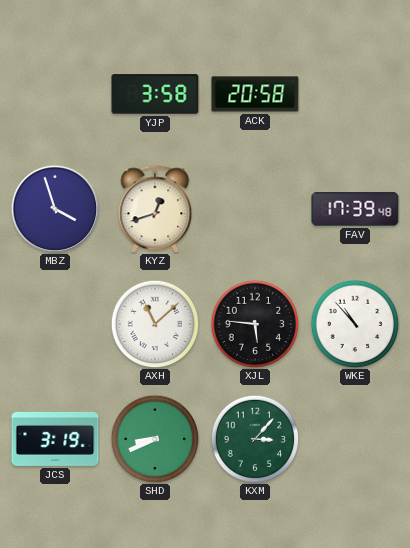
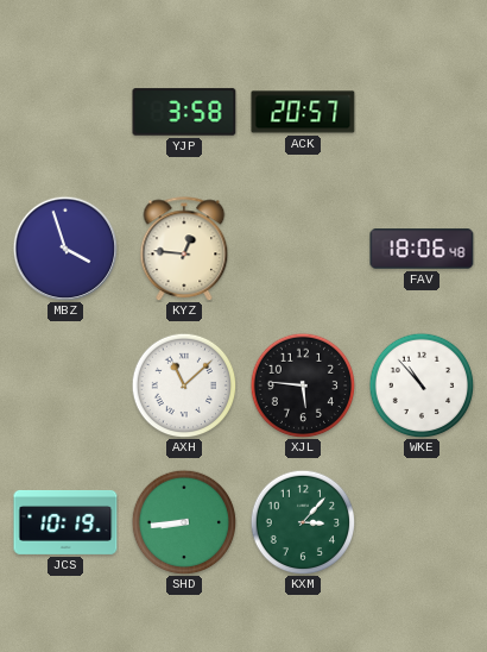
ACK: 20:58 -> 20:57 (303, 112)
KYZ: 12:42 -> 12:46 (184, 249)
FAV: 17:39 -> 18:06 (422, 249)
JCS: 3:19 -> 10:19 (65, 522)
SHD: 8:41 -> 8:44 (184, 522)
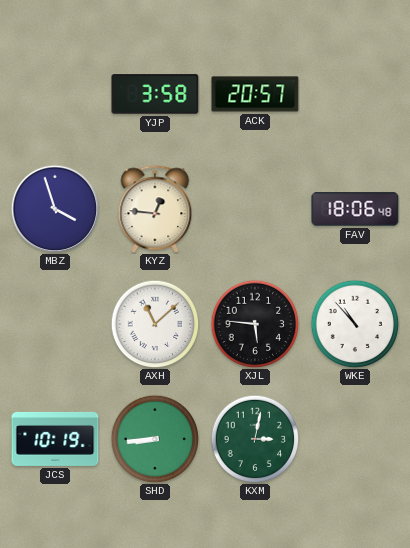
KXM: 3:07 -> 3:02 (255, 439)
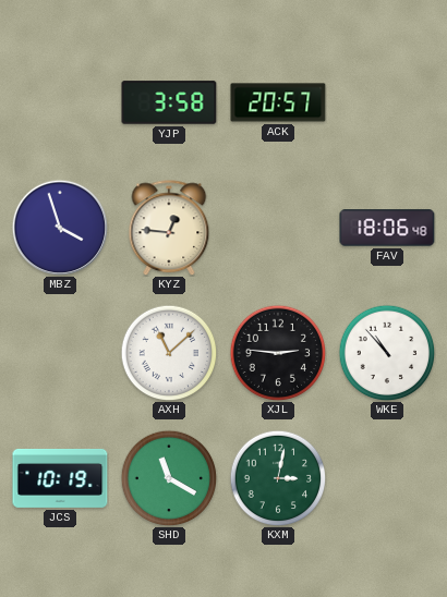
XJL: 5:46 -> 2:46 (278, 353)
SHD: 8:44 -> 11:20 (169, 478)
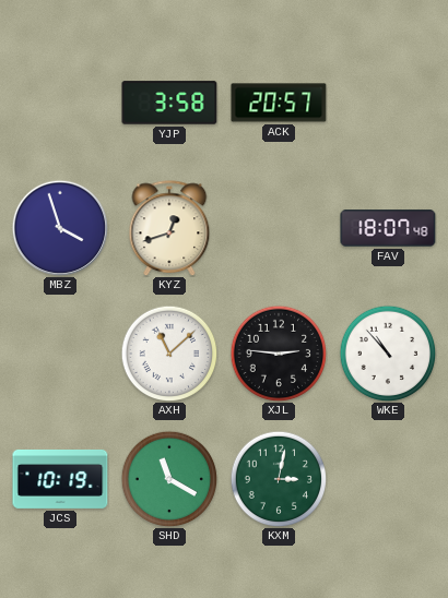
KYZ: 12:46 -> 12:42 (169, 228)
FAV: 18:06 -> 18:07 (388, 228)
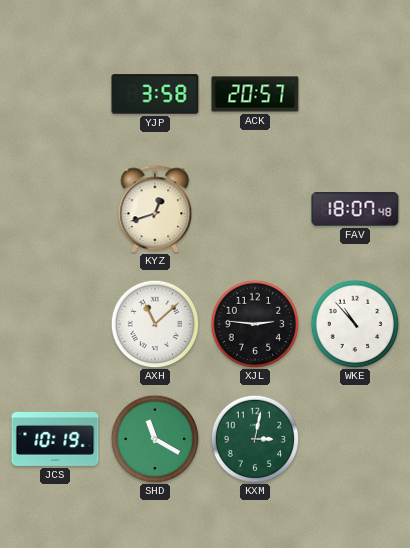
MBZ: 3:57 -> none (59, 227)
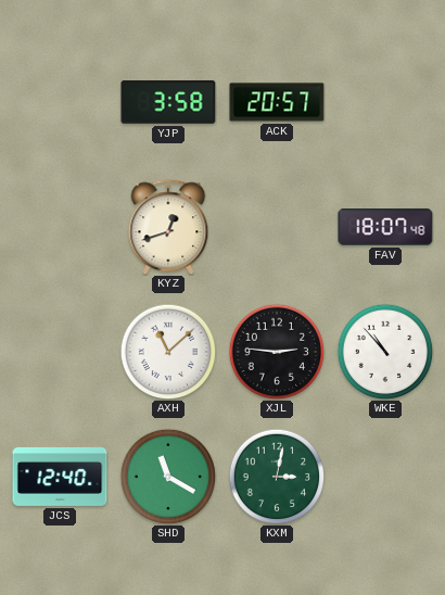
JCS: 10:19 -> 12:40 (60, 477)
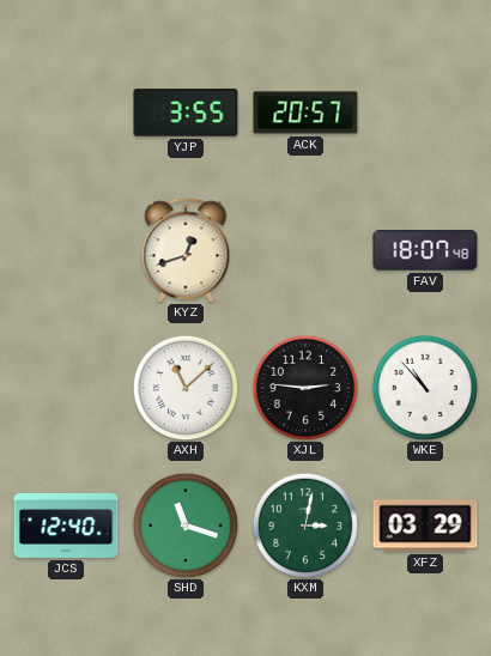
YJP: 3:58 -> 3:55 (186, 113)
SHD: 11:20 -> 11:18 (186, 526)
XFZ: none -> 03:29 (425, 526)
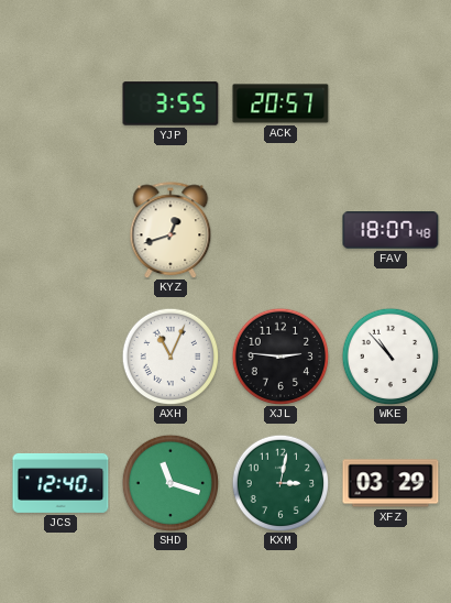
AXH: 11:08 -> 11:04 (170, 357)
